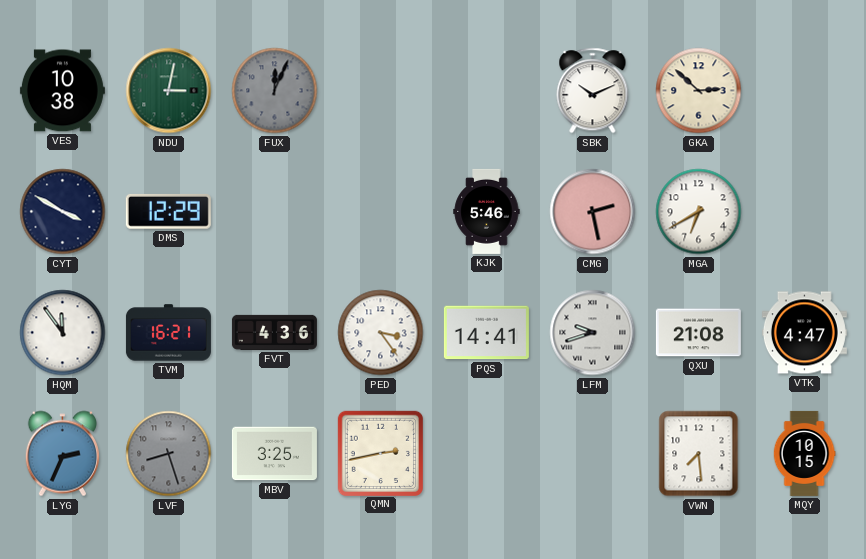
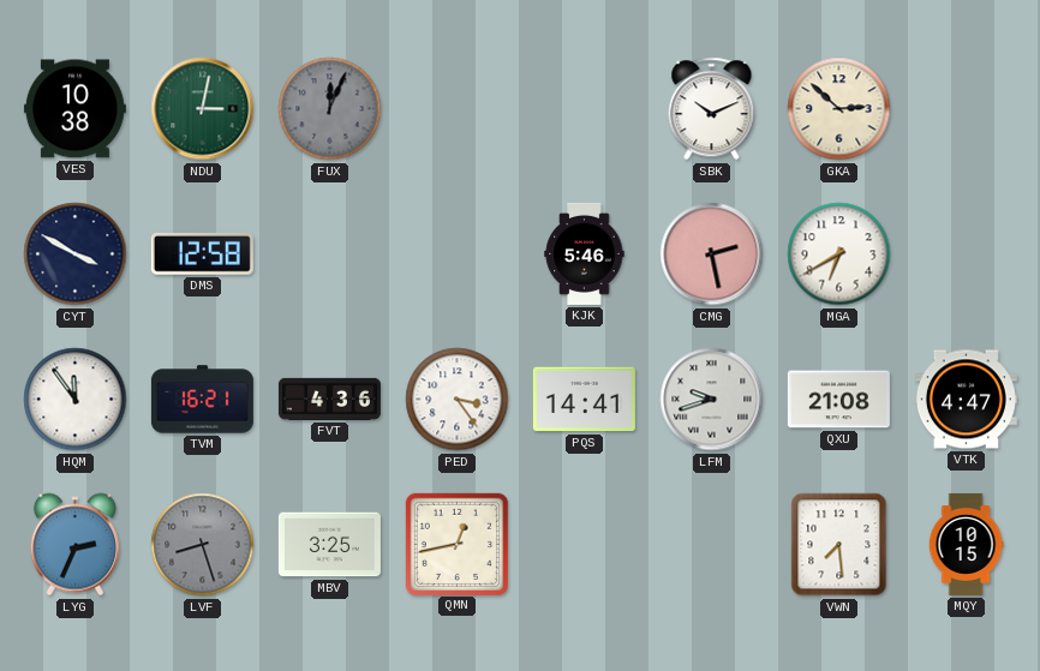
DMS: 12:29 -> 12:58 (202, 253)
QMN: 2:43 -> 12:43 (456, 544)
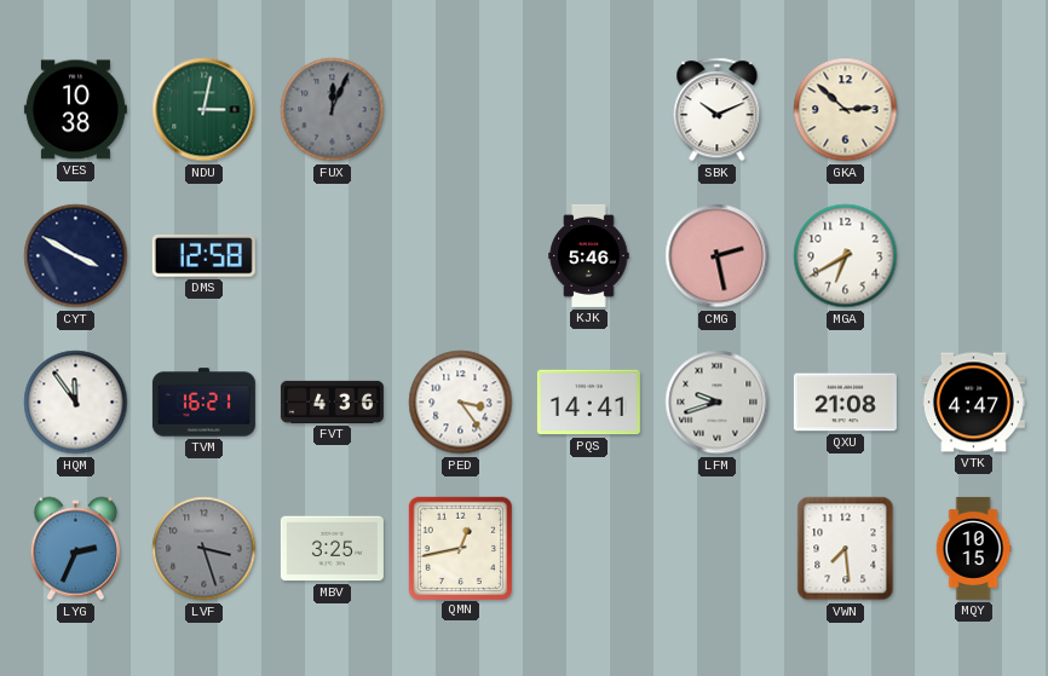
LVF: 8:27 -> 3:27 (205, 549)
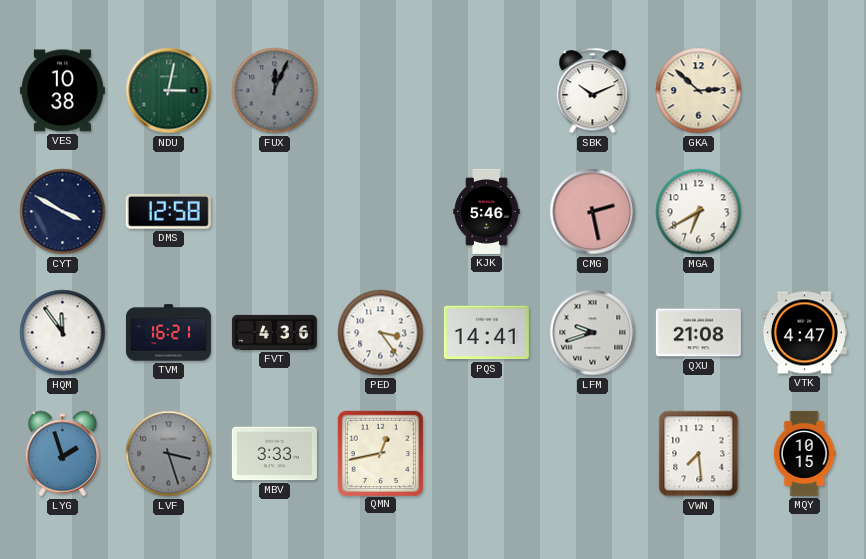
LYG: 2:34 -> 1:57 (62, 454)
MBV: 3:25 -> 3:33 (274, 454)
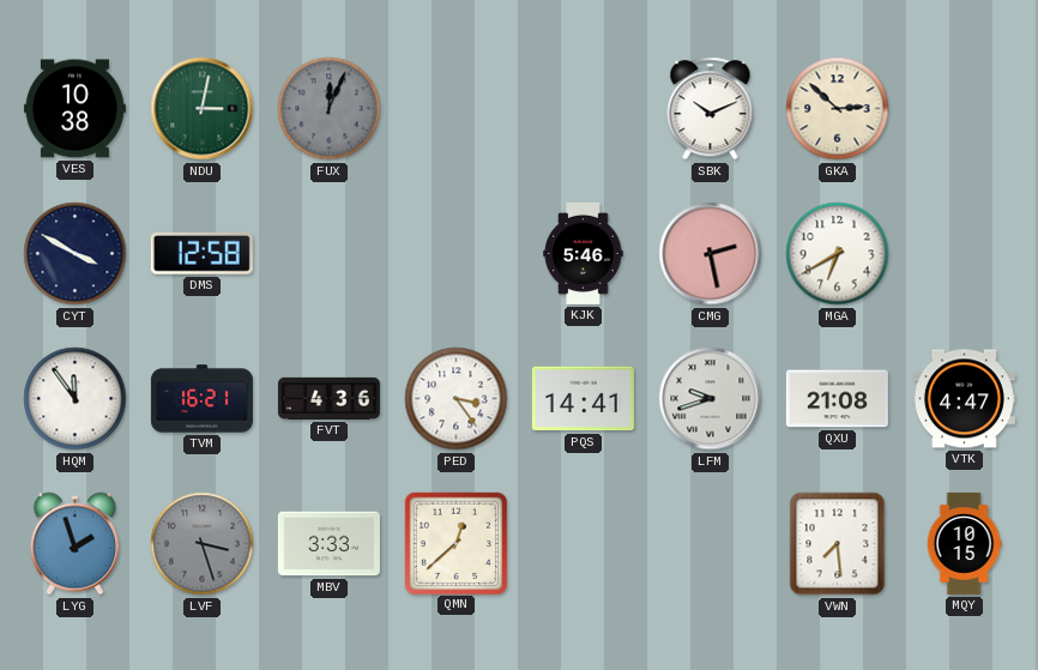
QMN: 12:43 -> 12:38 (455, 543)
